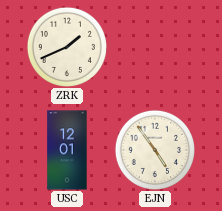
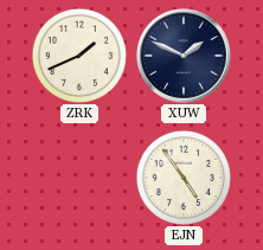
XUW: none -> 1:49 (184, 56)
USC: 12:01 -> none (67, 150)
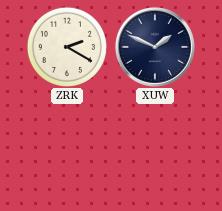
ZRK: 1:41 -> 2:20 (67, 47)
EJN: 4:54 -> none (184, 178)
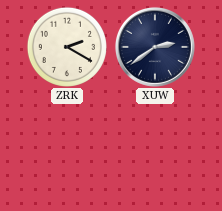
XUW: 1:49 -> 2:39 (155, 47)
